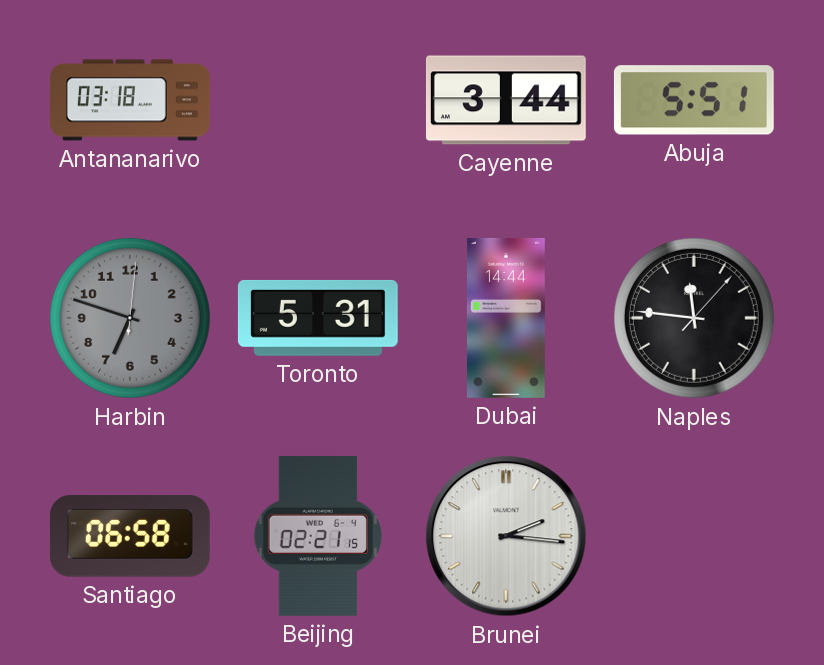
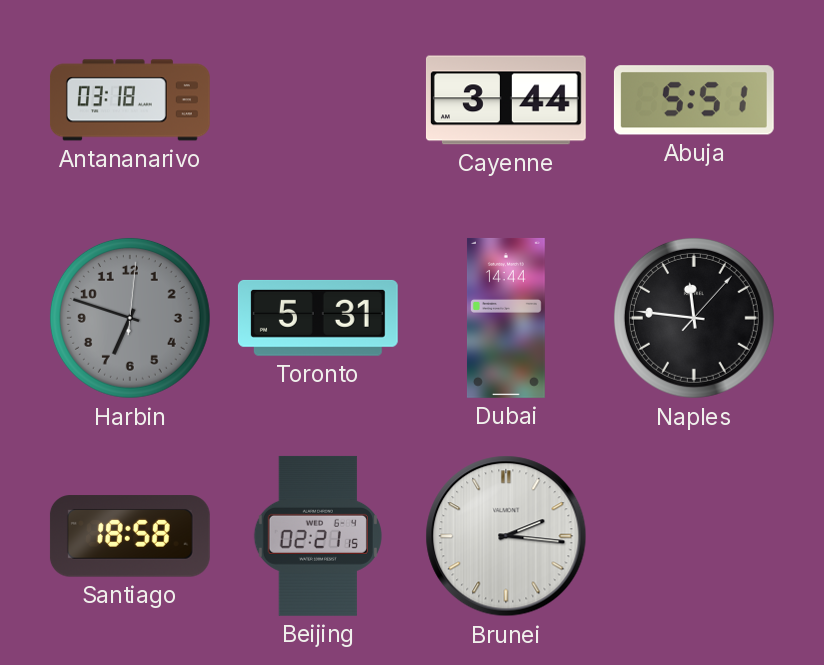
Santiago: 06:58 -> 18:58 (130, 536)
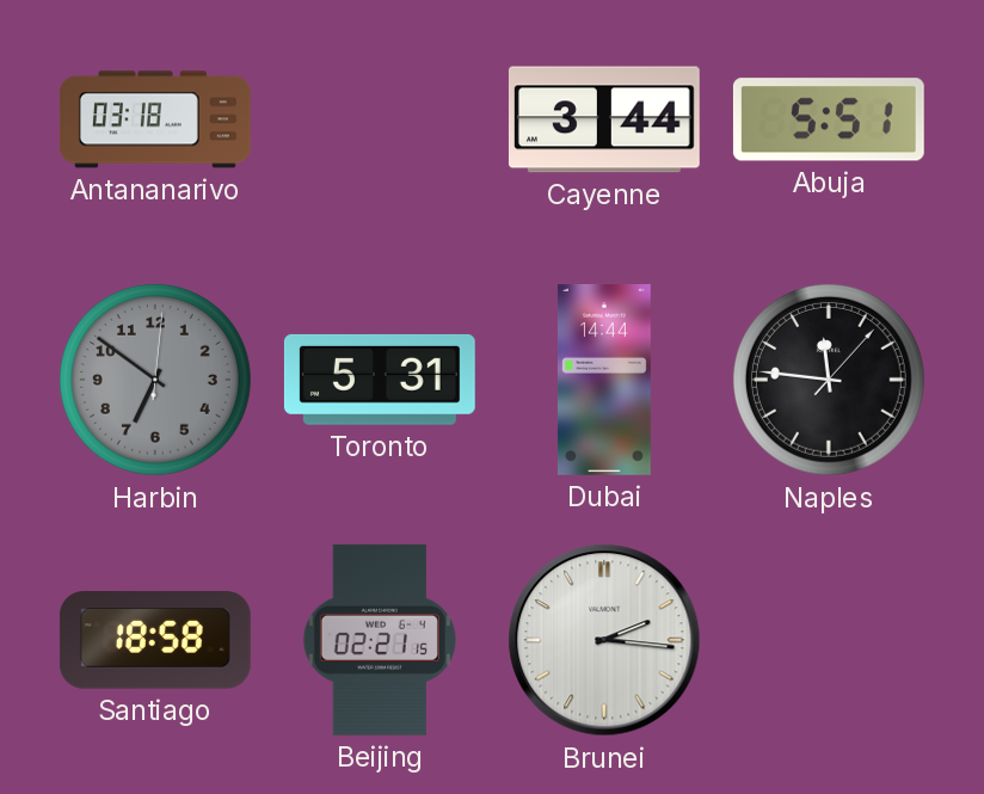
Harbin: 6:48 -> 6:51 (155, 380)
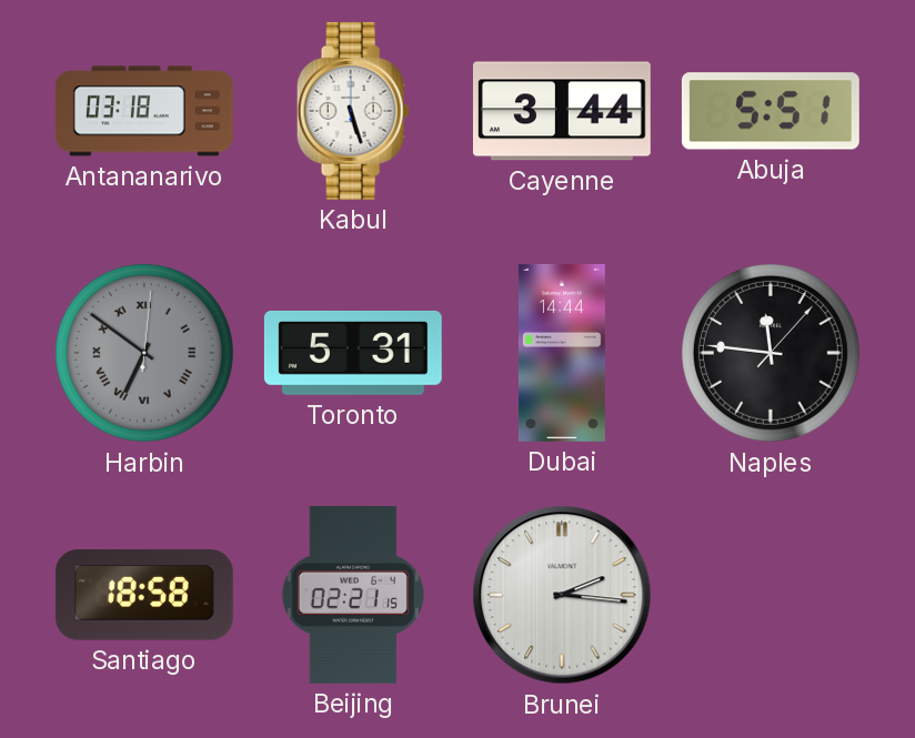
Kabul: none -> 5:27 (353, 111)
Harbin numerals: Arabic -> Roman (144, 353)
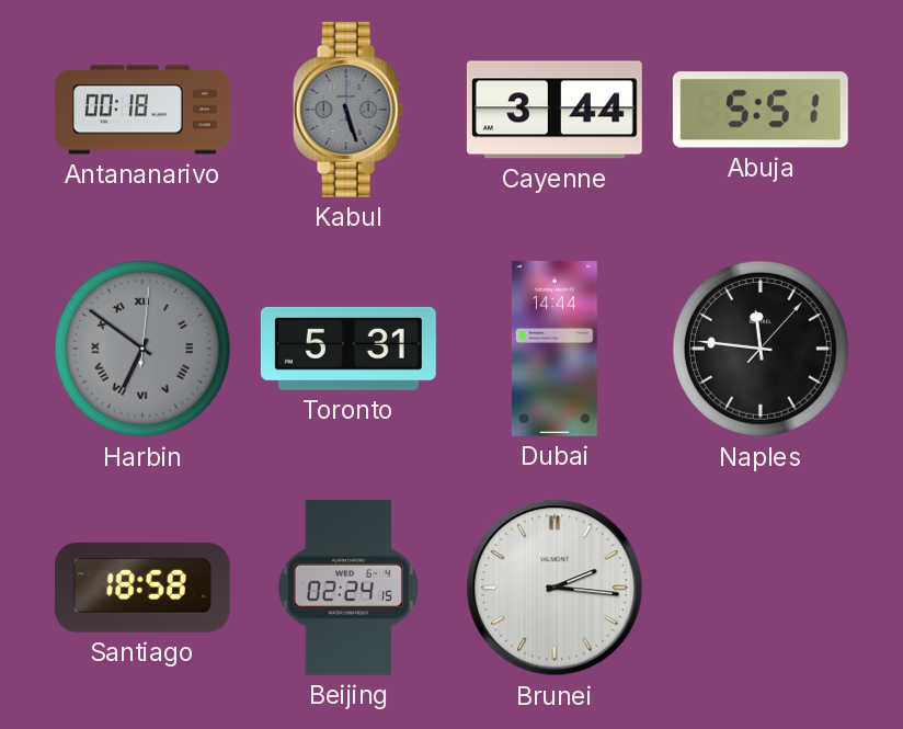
Antananarivo: 03:18 -> 00:18 (142, 110)
Kabul dial: white -> grey (348, 110)
Beijing: 02:21 -> 02:24 (348, 588)
